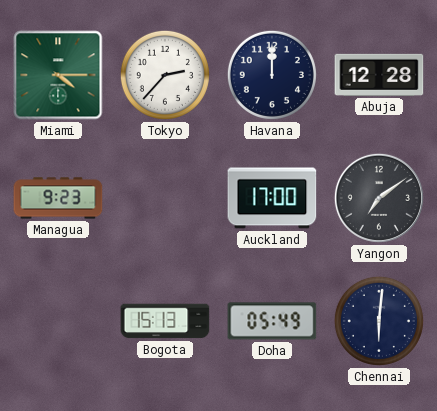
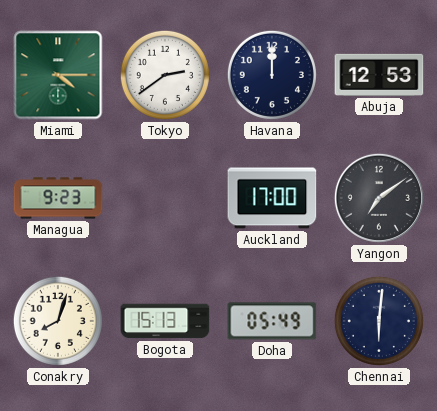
Tokyo: 2:37 -> 2:39 (165, 75)
Abuja: 12:28 -> 12:53 (379, 75)
Conakry: none -> 8:03 (58, 321)
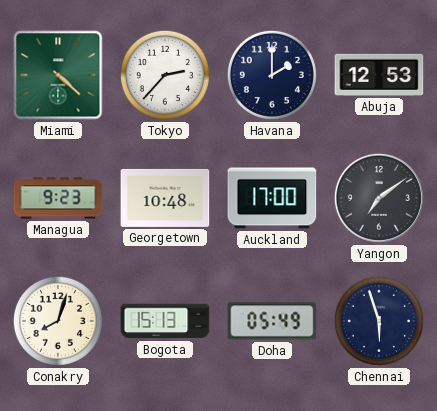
Miami: 4:15 -> 4:22 (58, 75)
Tokyo: 2:39 -> 2:37 (165, 75)
Havana: 12:00 -> 2:00 (272, 75)
Georgetown: none -> 10:48 (165, 198)
Chennai: 6:01 -> 5:57 (379, 321)
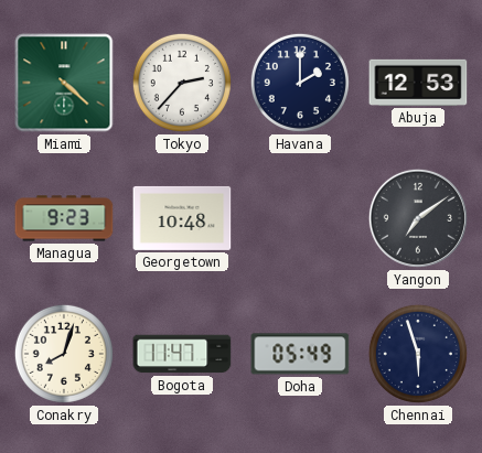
Auckland: 17:00 -> none (272, 198)
Bogota: 15:13 -> 11:47 (182, 354)
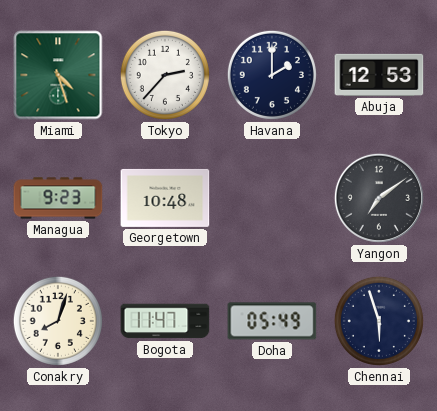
Miami: 4:22 -> 4:27 (58, 75)
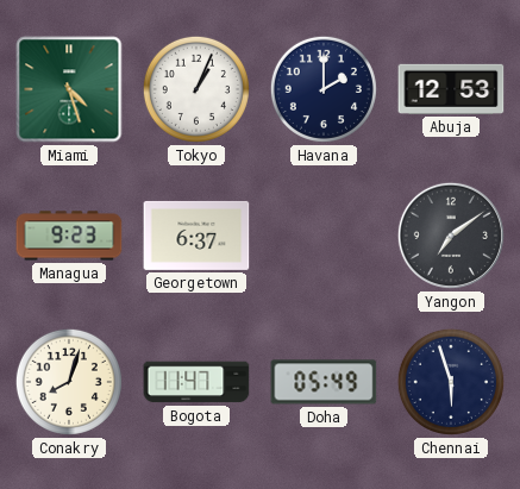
Tokyo: 2:37 -> 1:04 (196, 89)
Georgetown: 10:48 -> 6:37 (196, 236)
